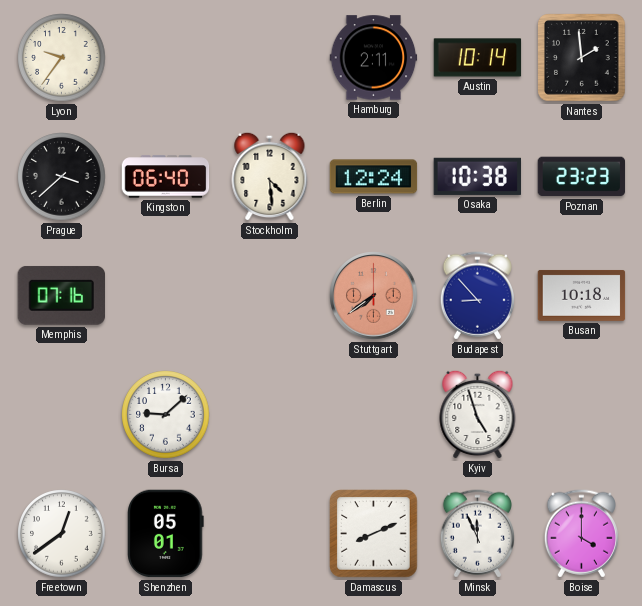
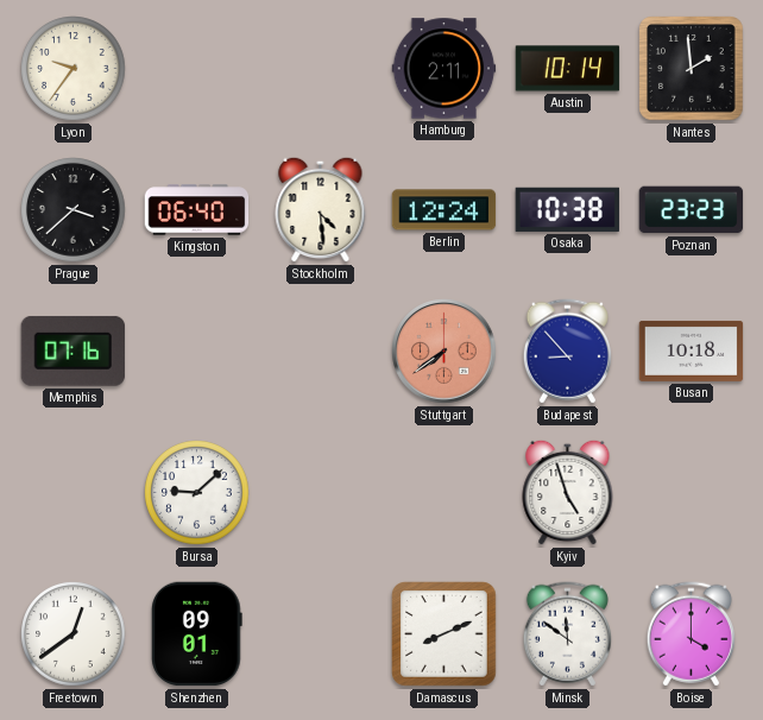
Shenzhen: 05:01 -> 09:01 (197, 634)
Minsk: 11:56 -> 11:51 (567, 634)
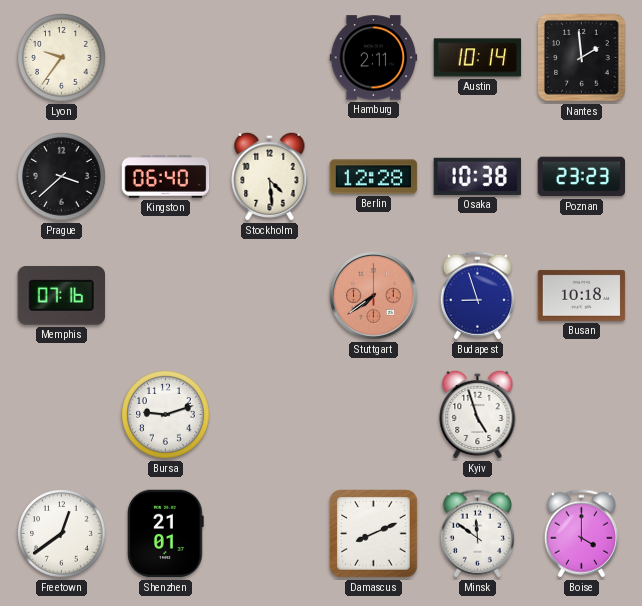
Berlin: 12:24 -> 12:28 (374, 177)
Budapest: 8:53 -> 8:57 (477, 296)
Bursa: 9:08 -> 9:12 (166, 415)
Shenzhen: 09:01 -> 21:01 (166, 534)
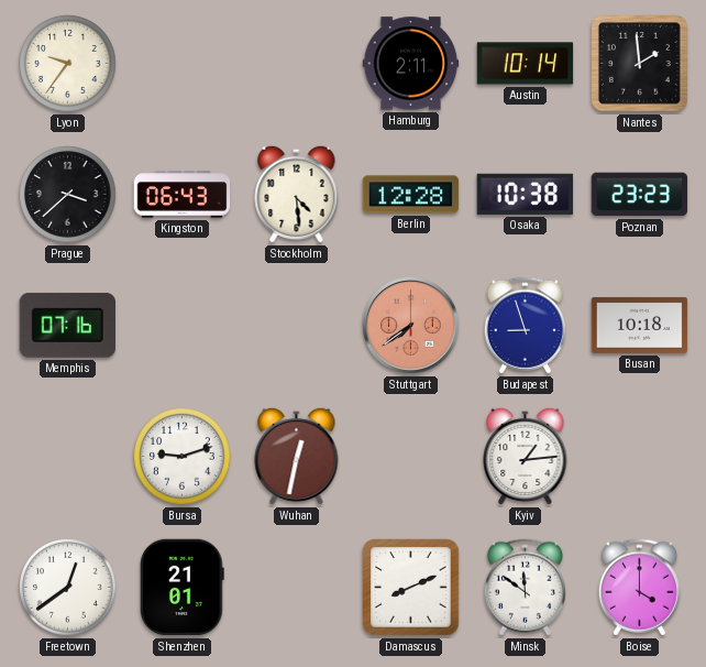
Kingston: 06:40 -> 06:43 (183, 195)
Wuhan: none -> 12:32 (297, 456)
Kyiv: 4:57 -> 1:14 (526, 456)
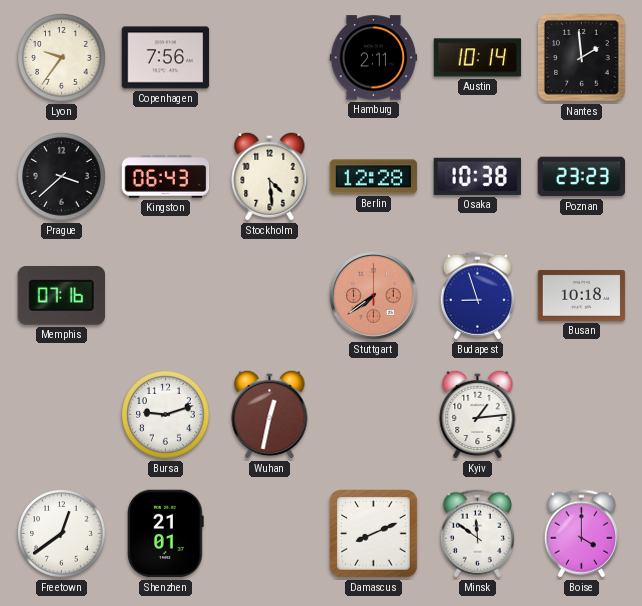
Copenhagen: none -> 7:56 (166, 58)
